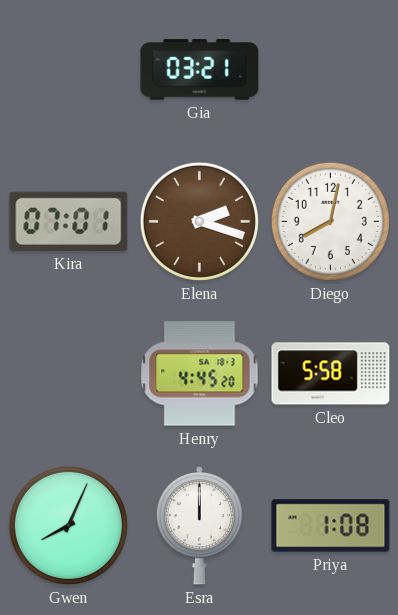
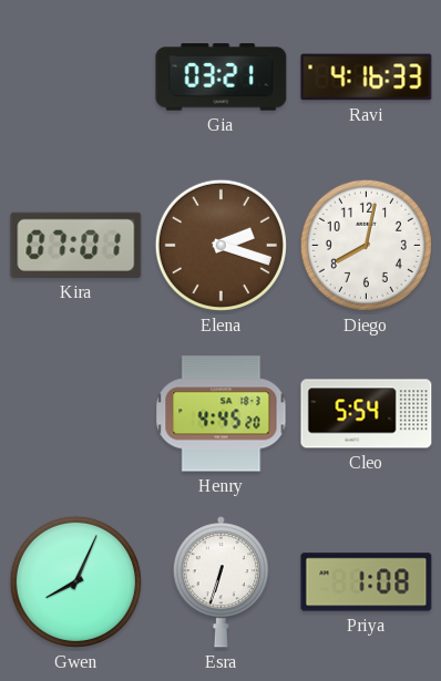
Ravi: none -> 4:16 (367, 78)
Cleo: 5:58 -> 5:54 (367, 414)
Esra: 12:00 -> 6:33 (221, 582)
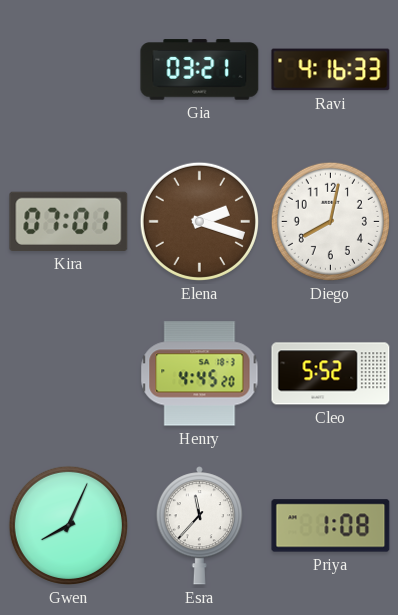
Cleo: 5:54 -> 5:52 (331, 374)
Esra: 6:33 -> 11:37 (199, 526)
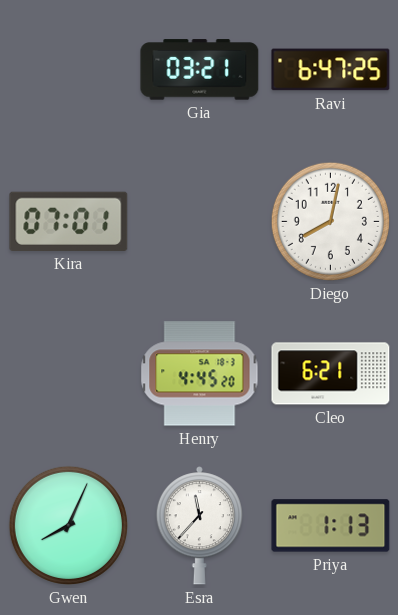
Ravi: 4:16 -> 6:47 (331, 70)
Elena: 2:18 -> none (199, 221)
Cleo: 5:52 -> 6:21 (331, 374)
Priya: 1:08 -> 1:13 (331, 526)
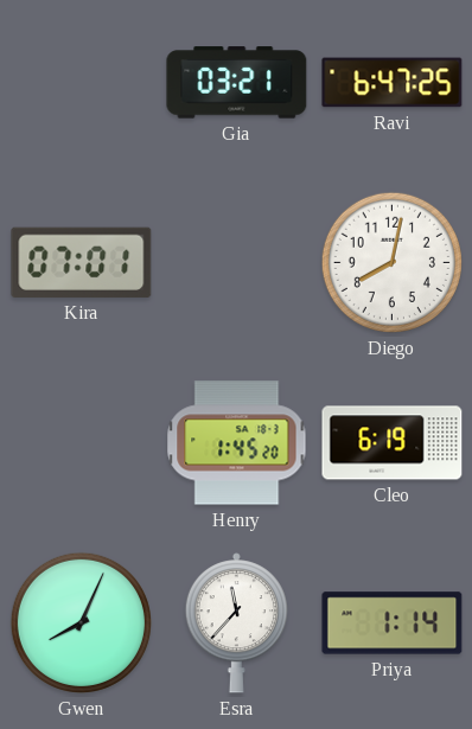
Henry: 4:45 -> 1:45 (237, 443)
Cleo: 6:21 -> 6:19 (393, 443)
Priya: 1:13 -> 1:14 (393, 624)
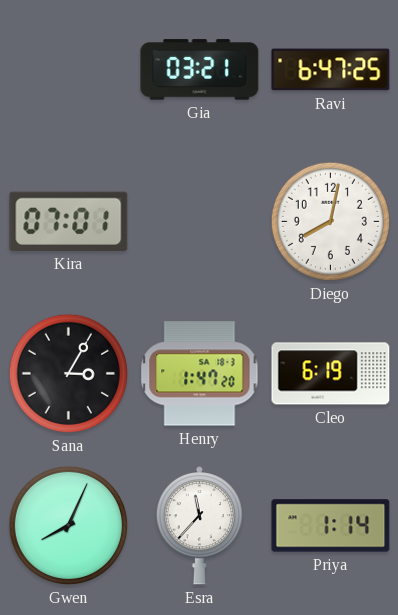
Sana: none -> 3:05 (68, 373)
Henry: 1:45 -> 1:47 (200, 374)
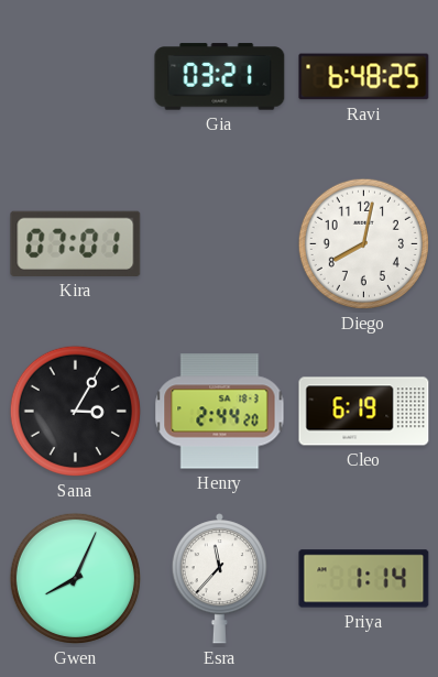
Ravi: 6:47 -> 6:48 (364, 77)
Henry: 1:47 -> 2:44 (220, 412)
